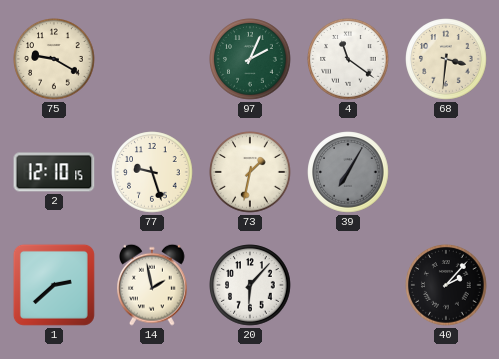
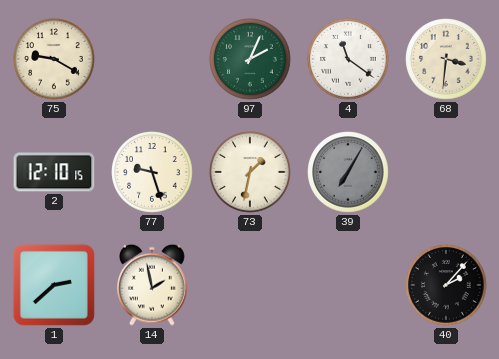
20: 6:07 -> none (250, 285)
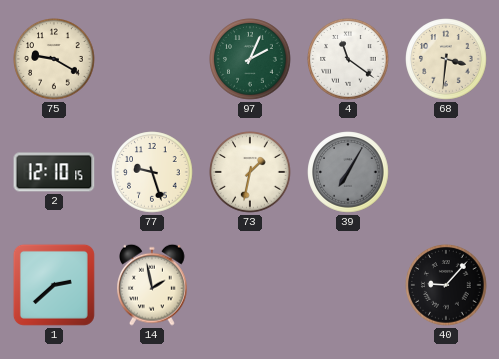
40: 2:07 -> 9:07 (446, 285)
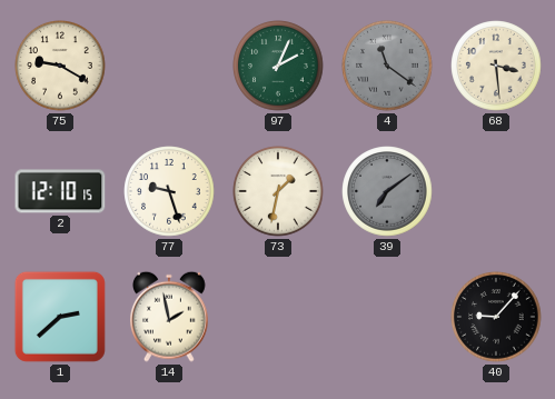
4 dial: white -> grey (387, 66)
68: 3:31 -> 3:29 (496, 66)
39: 7:05 -> 7:09 (387, 191)
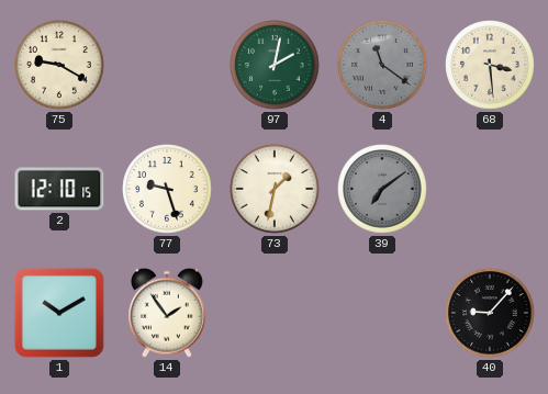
97: 2:04 -> 2:02 (275, 65)
1: 2:38 -> 10:10 (59, 313)
14: 1:58 -> 1:54 (168, 313)
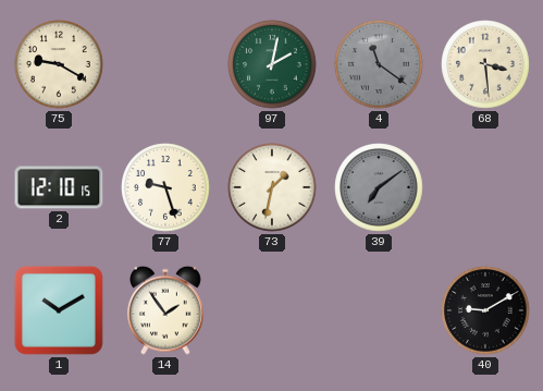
40: 9:07 -> 9:10 (485, 310)
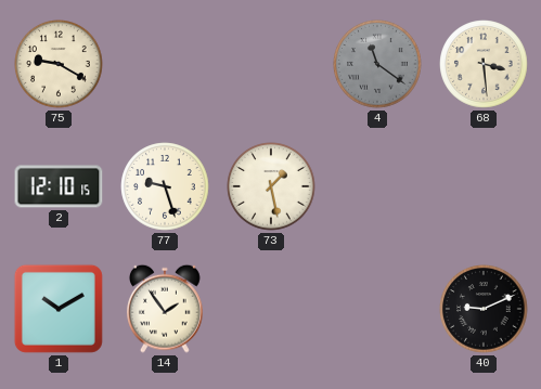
97: 2:02 -> none (272, 64)
73: 1:32 -> 1:28 (271, 186)
39: 7:09 -> none (379, 187)
40: 9:10 -> 9:11 (484, 309)
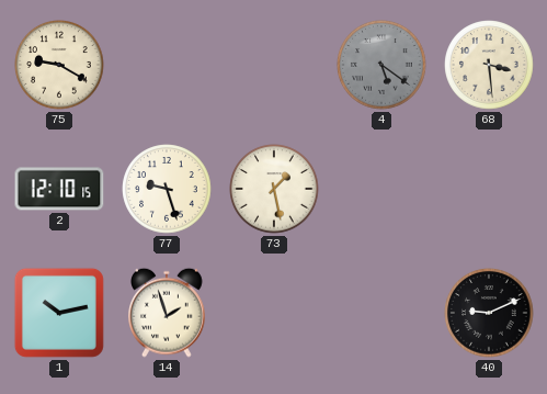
4: 11:21 -> 5:21 (381, 65)
1: 10:10 -> 10:13 (59, 313)
14: 1:54 -> 1:57 (168, 313)
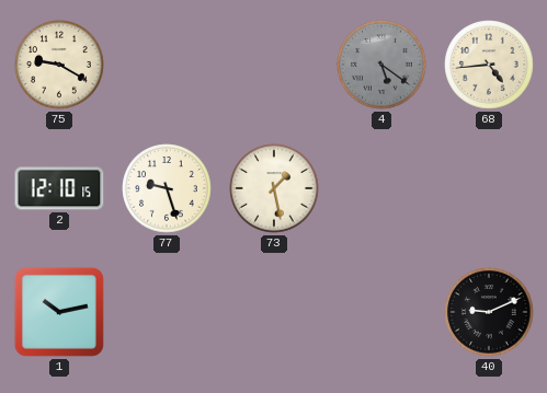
68: 3:29 -> 4:44 (489, 65)
14: 1:57 -> none (168, 313)
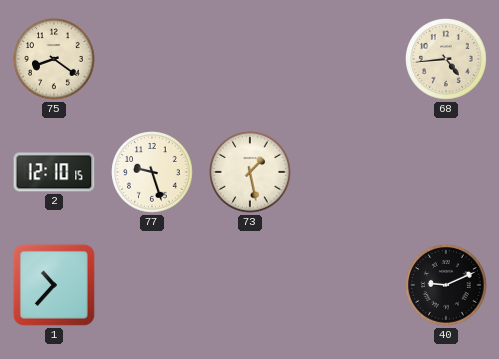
75: 9:20 -> 8:21 (54, 59)
4: 5:21 -> none (381, 65)
1: 10:13 -> 10:37 (54, 285)
